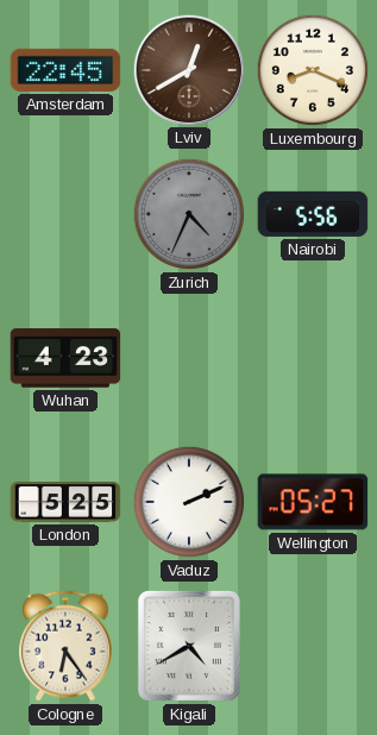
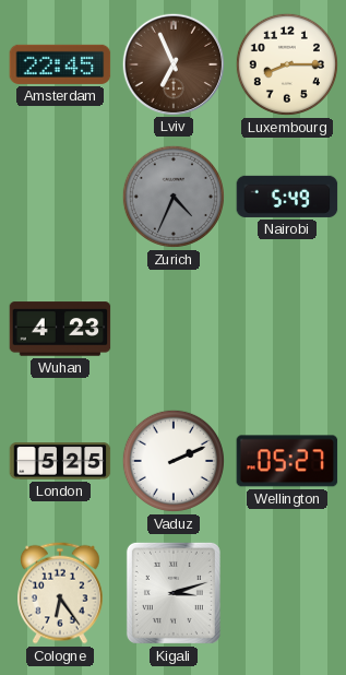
Lviv: 12:40 -> 6:56 (172, 63)
Luxembourg: 8:19 -> 8:15 (287, 64)
Nairobi: 5:56 -> 5:49 (287, 197)
Kigali: 4:40 -> 3:12 (174, 593)
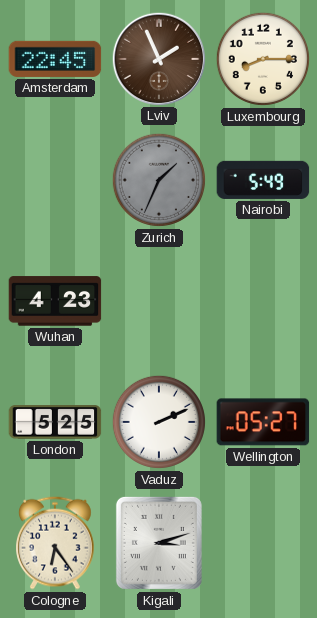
Lviv: 6:56 -> 1:56 (158, 58)
Zurich: 4:34 -> 1:34 (159, 180)
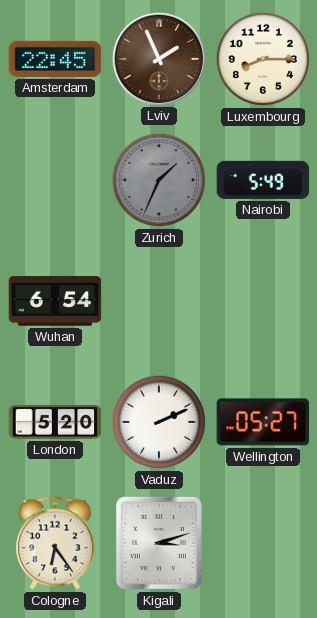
Wuhan: 4:23 -> 6:54 (55, 301)
London: 5:25 -> 5:20 (55, 422)
